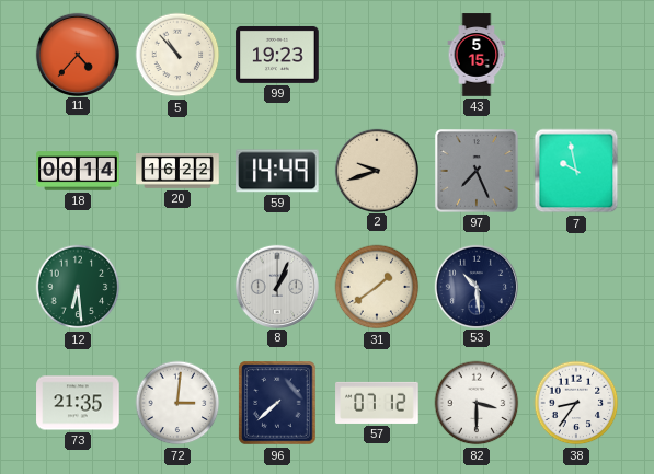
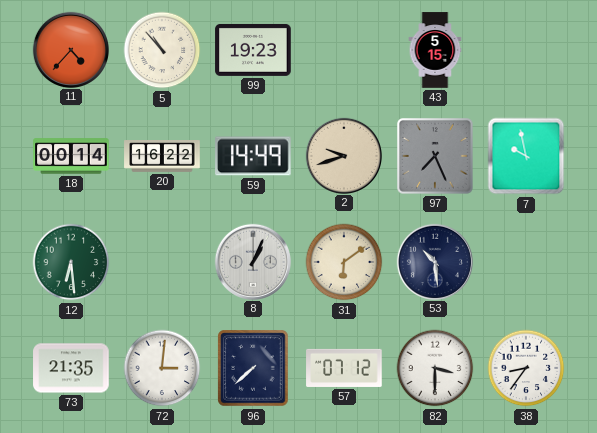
31: 1:39 -> 6:09 (344, 262)
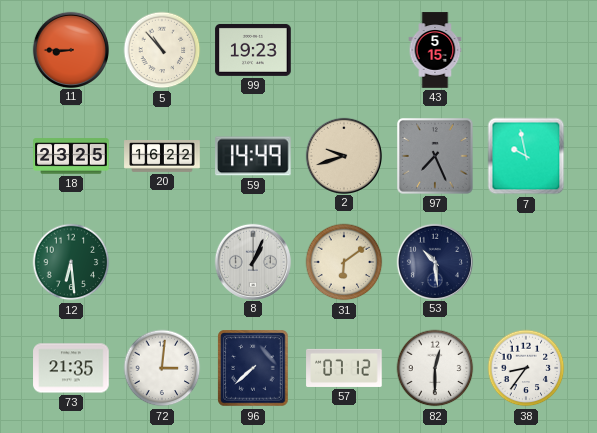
11: 4:37 -> 8:45 (70, 49)
18: 00:14 -> 23:25 (71, 156)
82: 3:30 -> 12:30 (435, 368)
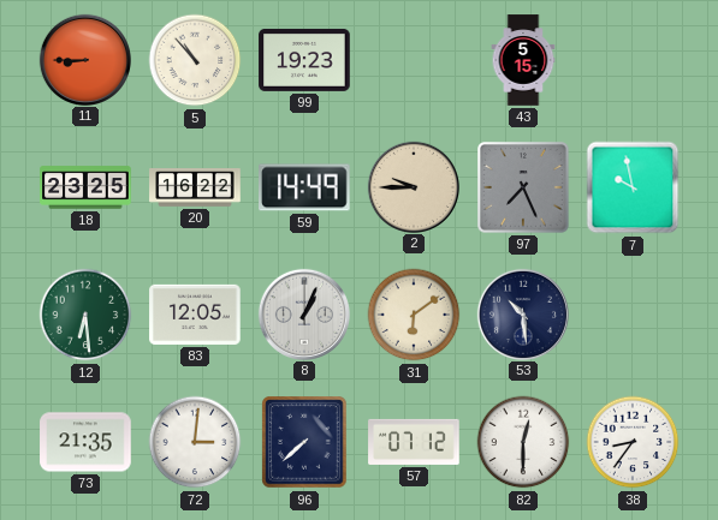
2: 9:42 -> 9:45 (413, 186)
83: none -> 12:05 (195, 315)
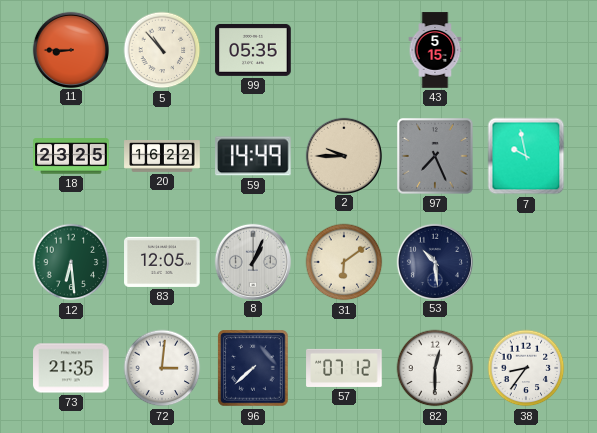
99: 19:23 -> 05:35 (253, 50)
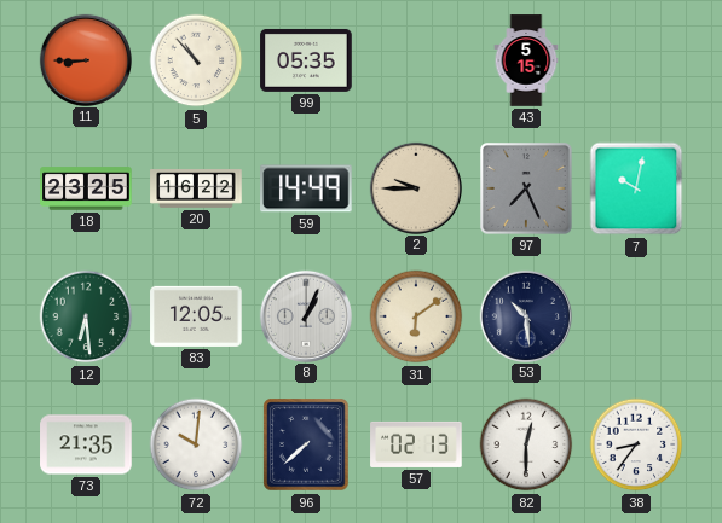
7: 9:58 -> 10:02 (636, 188)
72: 3:01 -> 10:01 (196, 444)
57: 07:12 -> 02:13 (416, 444)
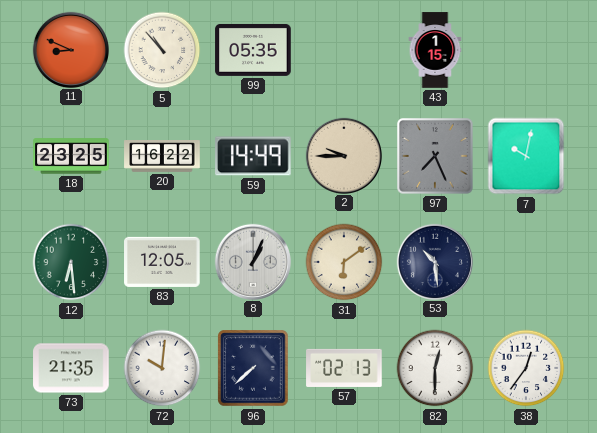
11: 8:45 -> 8:49 (70, 49)
43: 5:15 -> 1:15 (435, 50)
38: 8:36 -> 12:36 (526, 368)
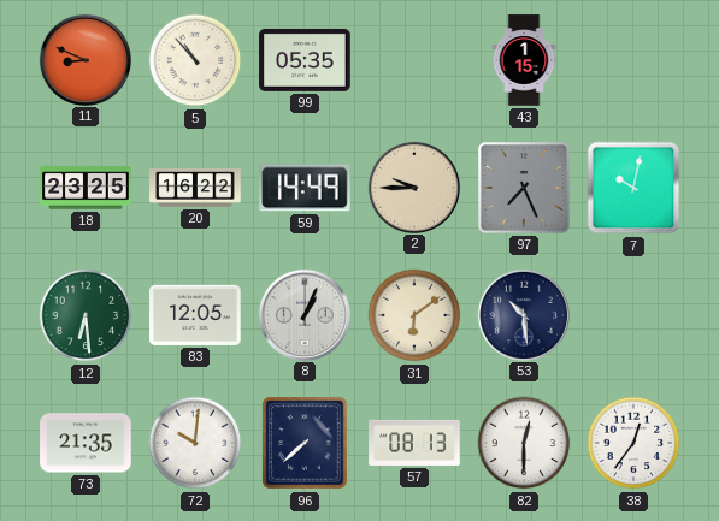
57: 02:13 -> 08:13 (414, 443)
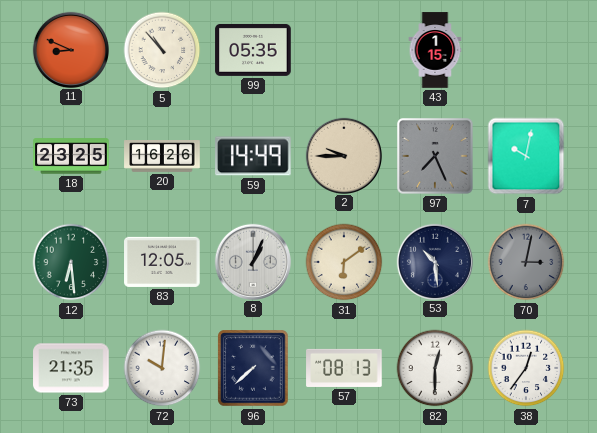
20: 16:22 -> 16:26 (162, 157)
70: none -> 3:02 (526, 262)
